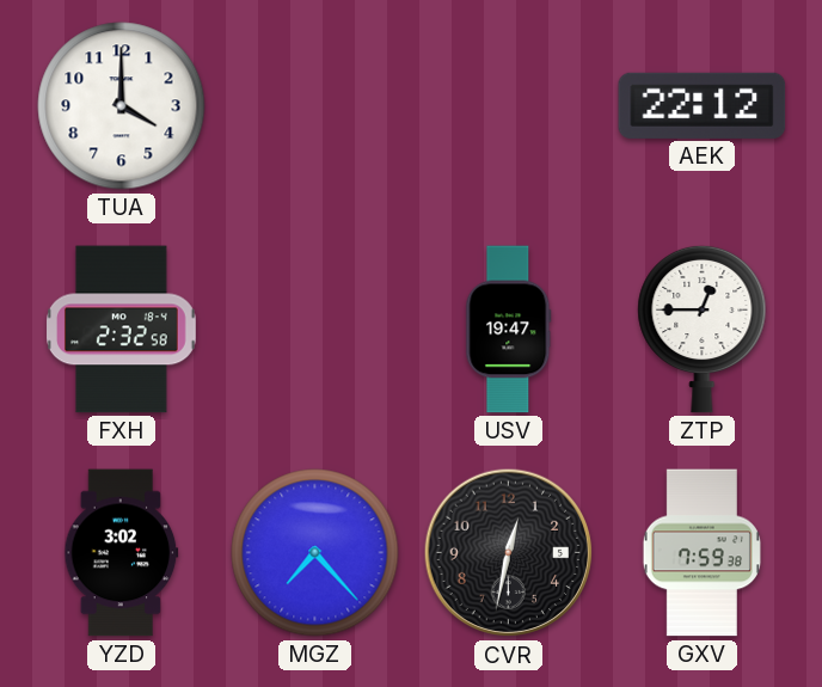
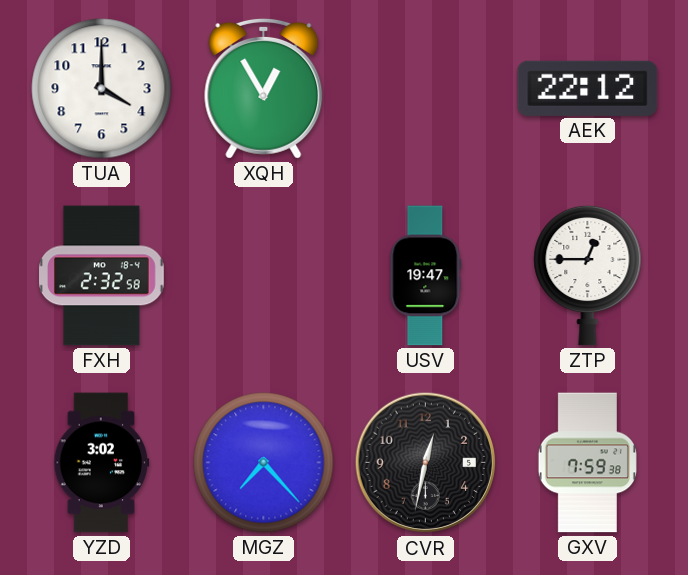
XQH: none -> 12:55 (264, 88)
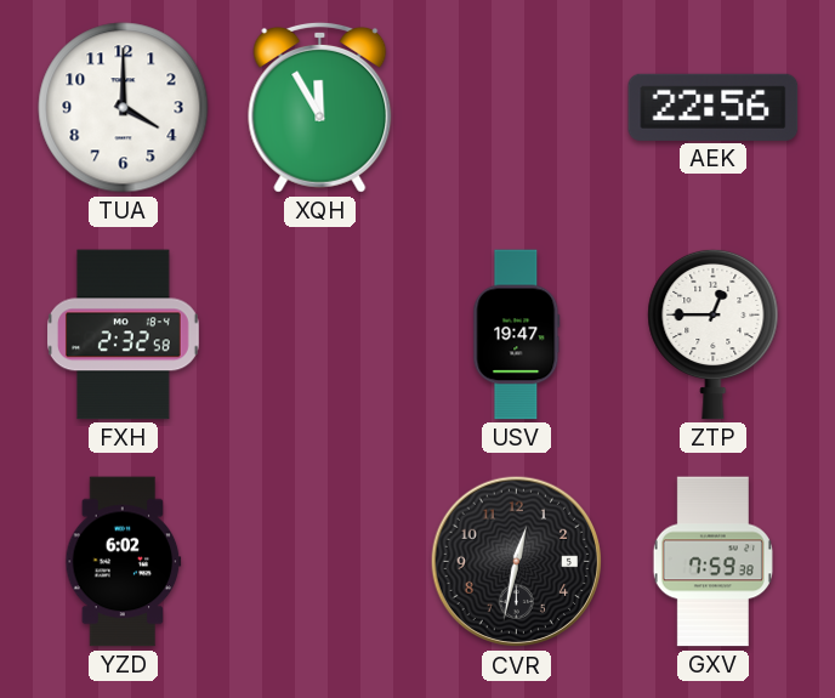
XQH: 12:55 -> 11:55 (320, 107)
AEK: 22:12 -> 22:56 (714, 107)
YZD: 3:02 -> 6:02 (124, 562)
MGZ: 7:23 -> none (264, 463)
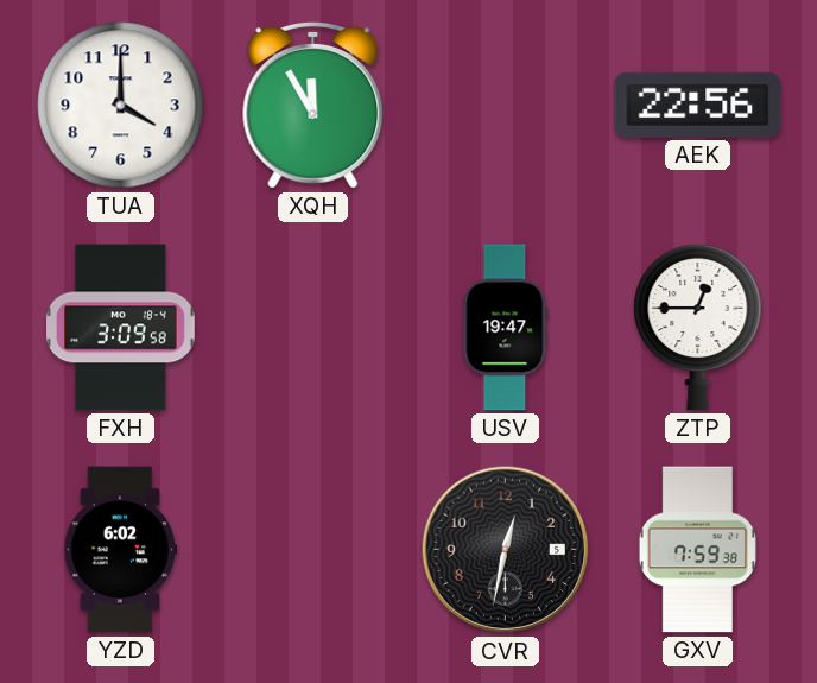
FXH: 2:32 -> 3:09 (121, 328)
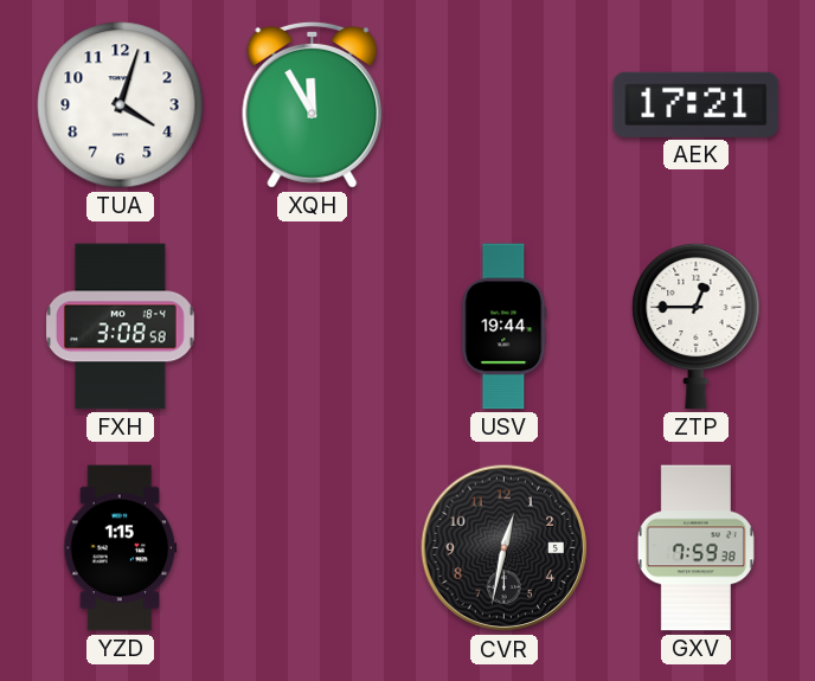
TUA: 4:00 -> 4:03 (121, 105)
AEK: 22:56 -> 17:21 (697, 104)
FXH: 3:09 -> 3:08 (121, 327)
USV: 19:47 -> 19:44 (505, 327)
YZD: 6:02 -> 1:15 (121, 548)
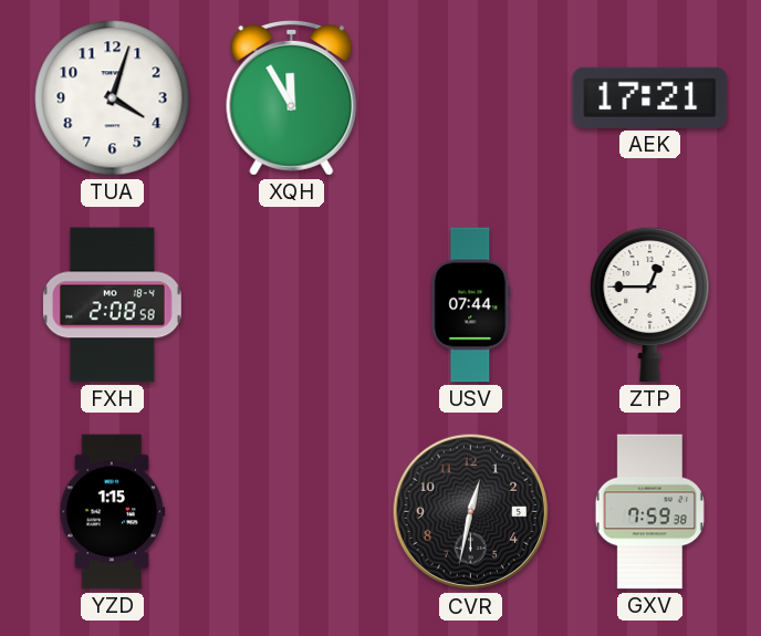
FXH: 3:08 -> 2:08 (113, 305)
USV: 19:44 -> 07:44 (471, 305)
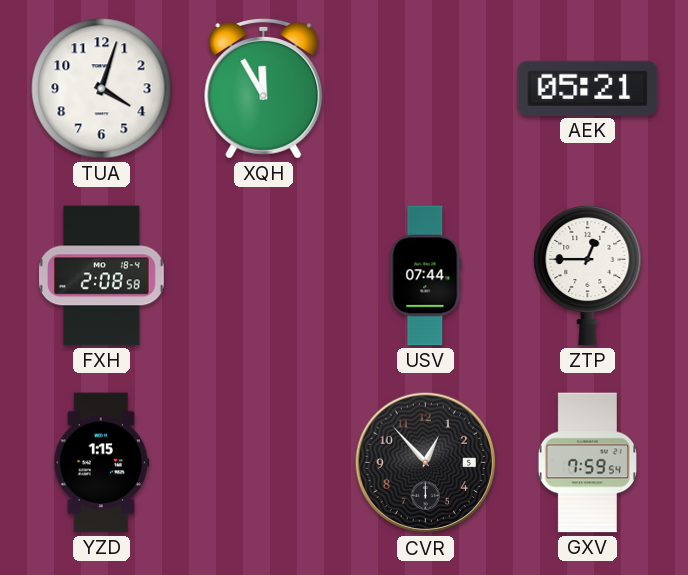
AEK: 17:21 -> 05:21 (588, 88)
CVR: 12:32 -> 12:53 (426, 463)
GXV: 7:59:38 -> 7:59:54 (587, 463)
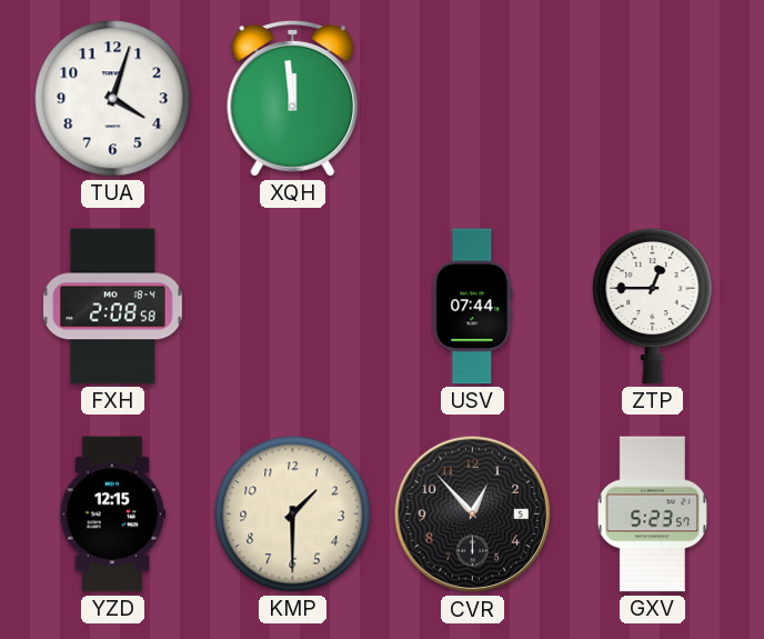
XQH: 11:55 -> 11:59 (293, 98)
AEK: 05:21 -> none (588, 88)
YZD: 1:15 -> 12:15 (113, 515)
KMP: none -> 1:30 (293, 515)
GXV: 7:59 -> 5:23 (652, 515)
